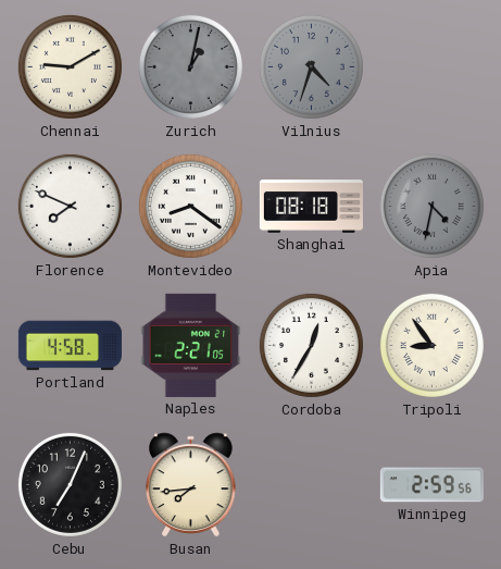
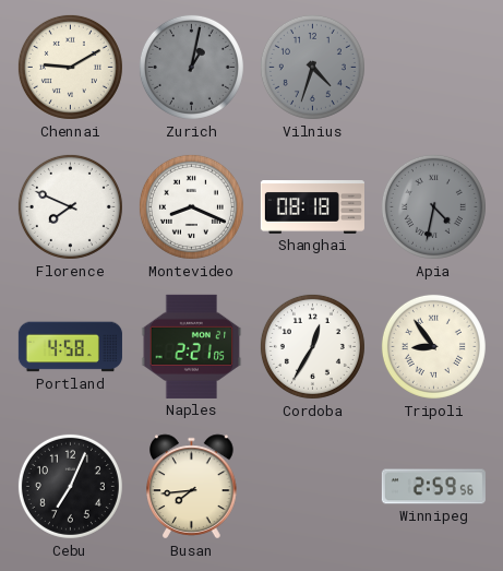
Montevideo: 8:21 -> 8:19 (191, 206)
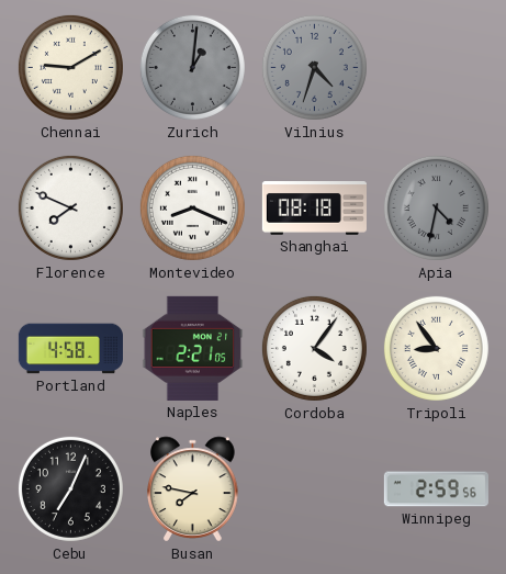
Zurich: 1:02 -> 1:01 (192, 67)
Cordoba: 12:35 -> 4:06 (314, 348)
Busan: 7:44 -> 7:47 (193, 489)
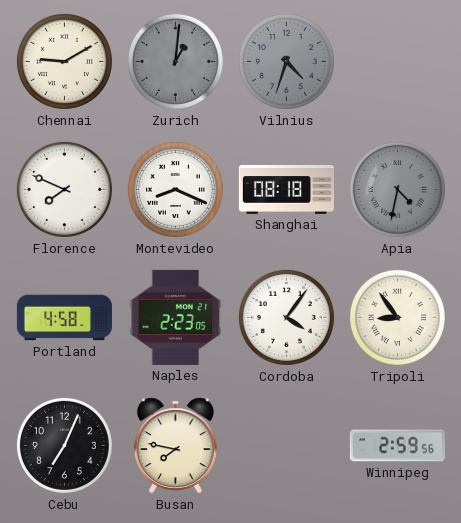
Naples: 2:21 -> 2:23 (176, 317)
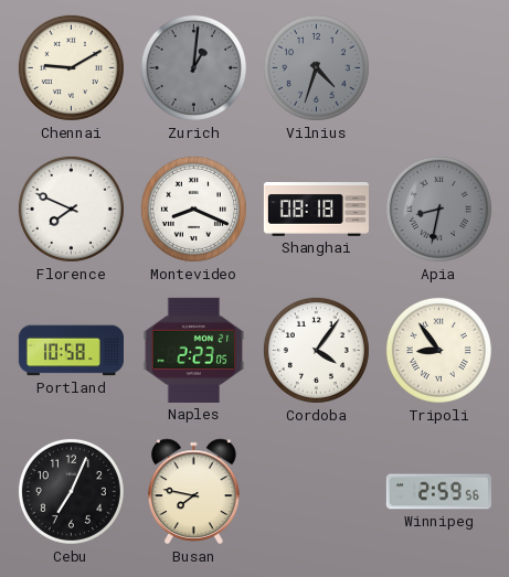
Apia: 4:32 -> 8:32 (438, 209)
Portland: 4:58 -> 10:58 (71, 351)
